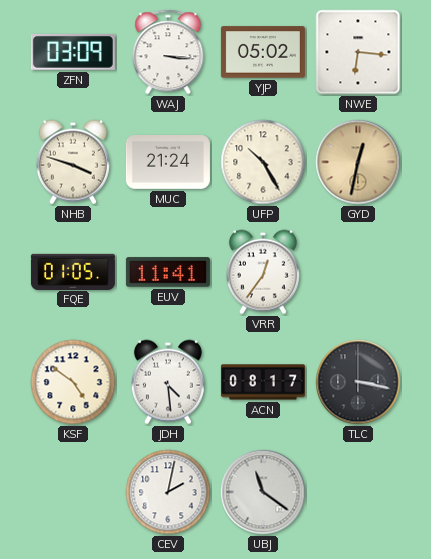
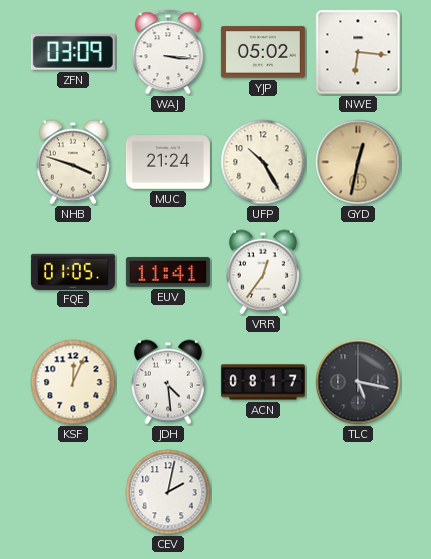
KSF: 4:51 -> 12:04 (73, 382)
TLC: 3:17 -> 5:17 (358, 382)
UBJ: 11:21 -> none (263, 492)
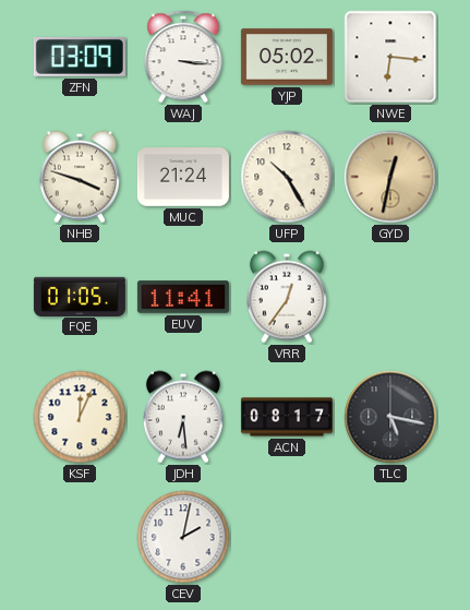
JDH: 4:29 -> 6:29 (183, 417)
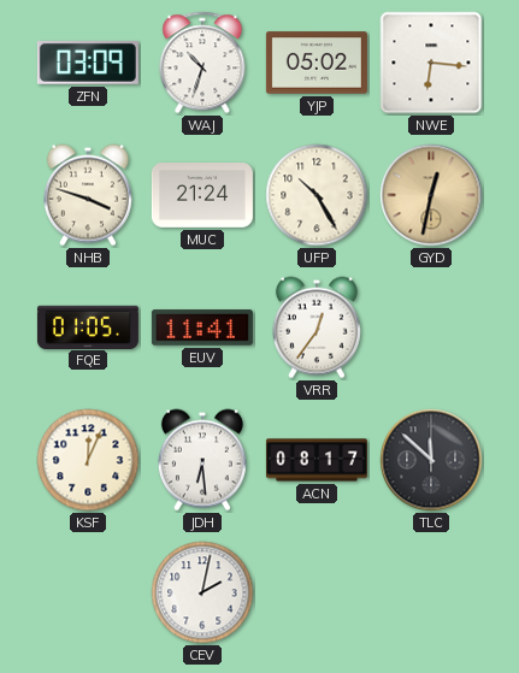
WAJ: 3:16 -> 10:33 (202, 63)
TLC: 5:17 -> 11:52 (431, 460)
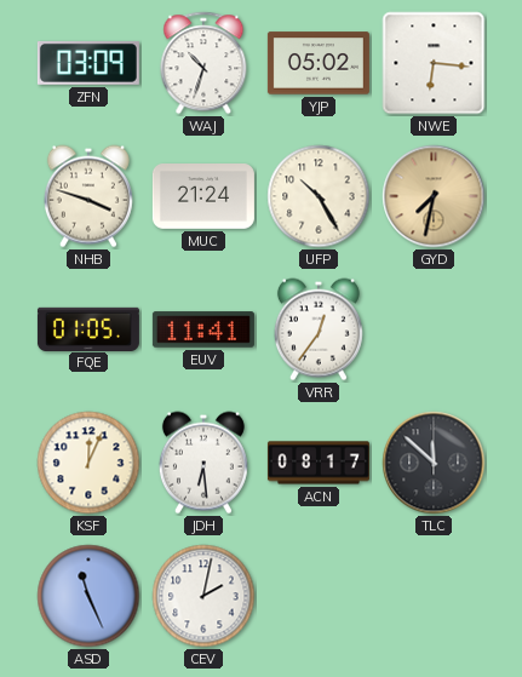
GYD: 12:32 -> 7:32 (434, 196)
ASD: none -> 11:26 (88, 596)
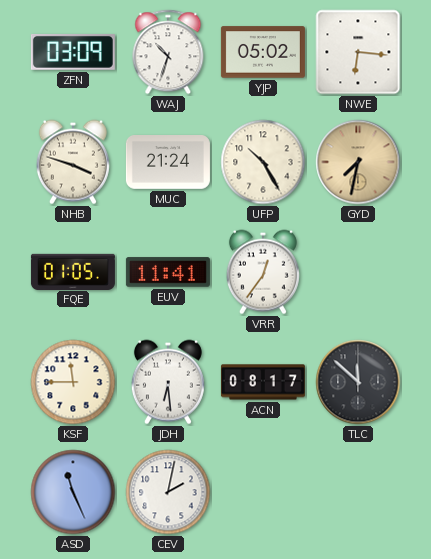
KSF: 12:04 -> 11:45 (73, 382)
